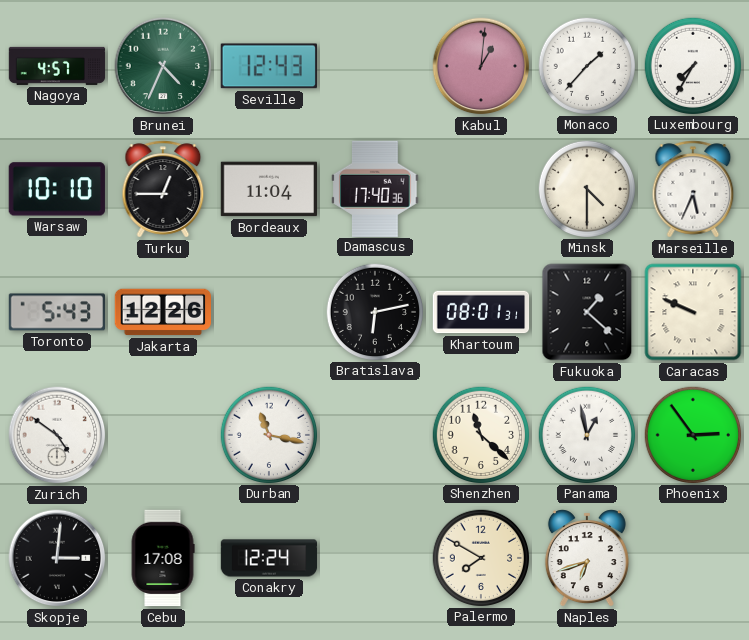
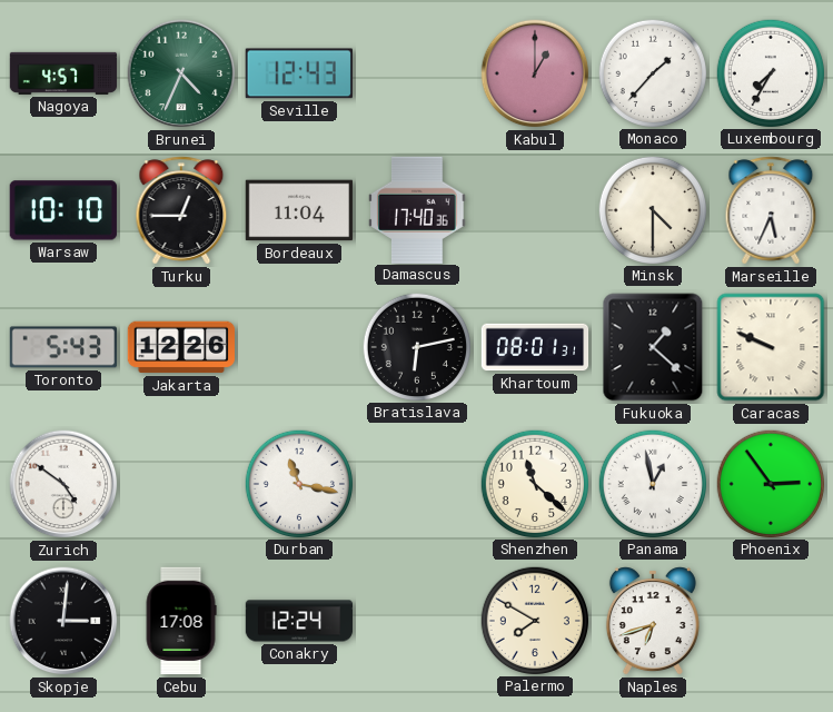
Kabul: 1:01 -> 1:00 (535, 73)
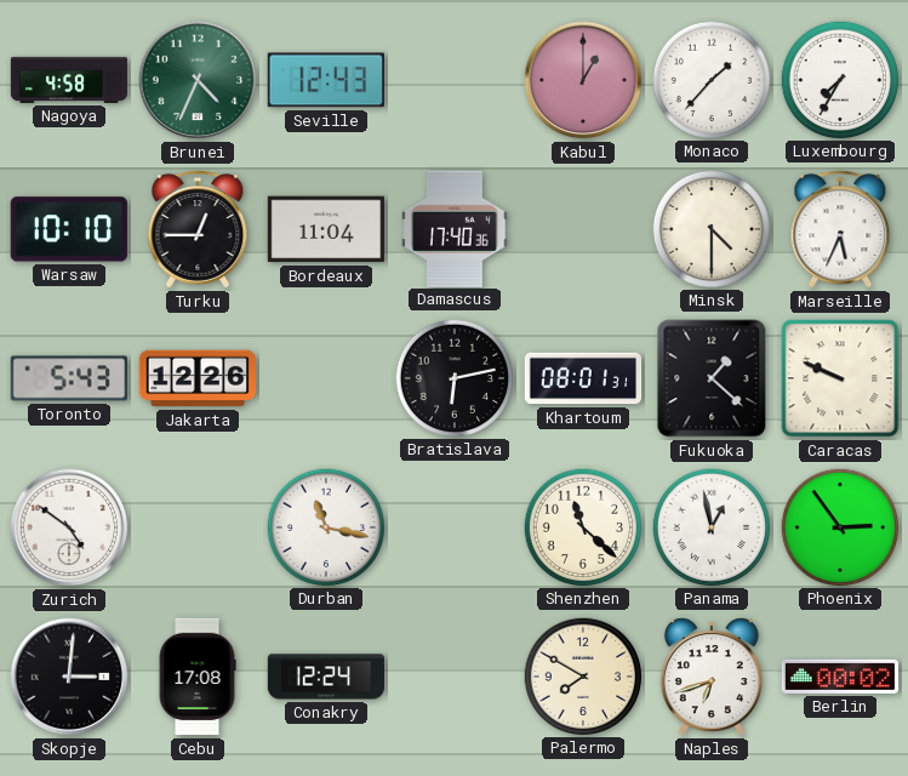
Nagoya: 4:57 -> 4:58 (69, 80)
Berlin: none -> 00:02 (840, 677)
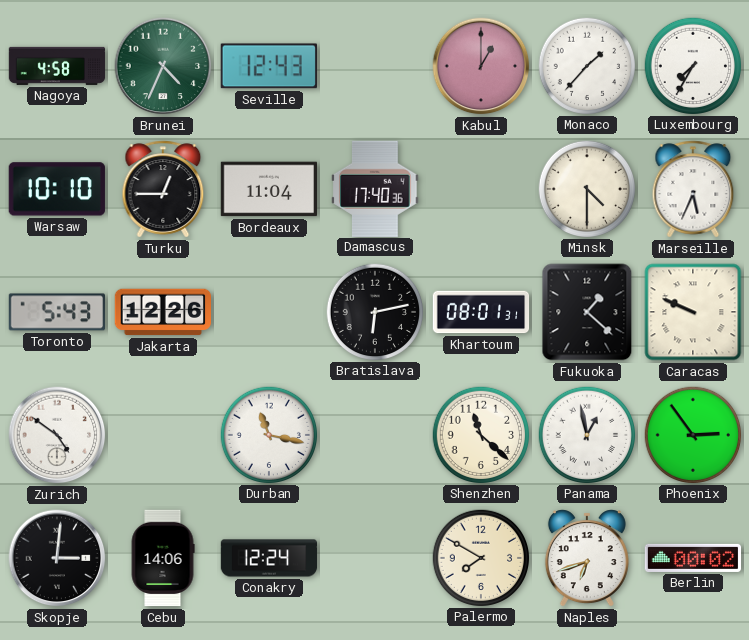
Cebu: 17:08 -> 14:06 (163, 558)
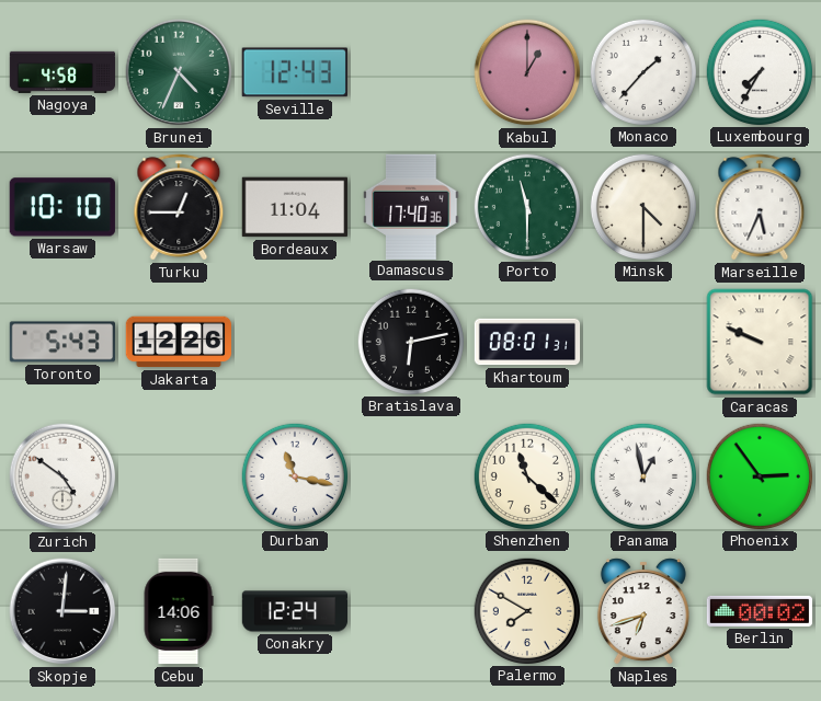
Porto: none -> 11:30 (526, 206)
Fukuoka: 1:22 -> none (587, 312)
